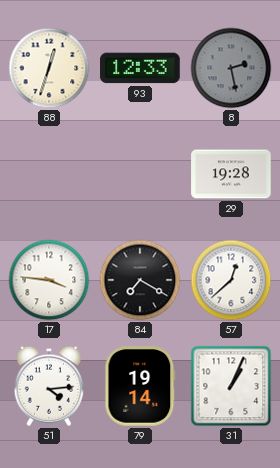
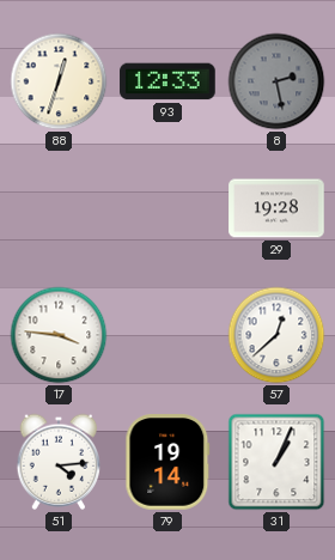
84: 7:20 -> none (140, 280)
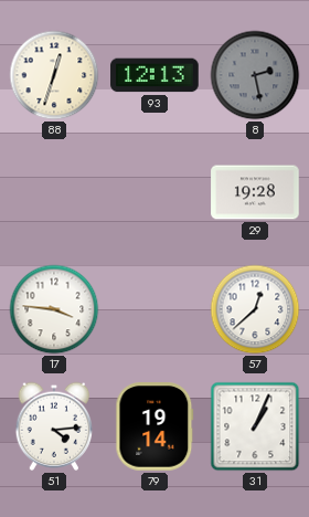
93: 12:33 -> 12:13 (154, 75)
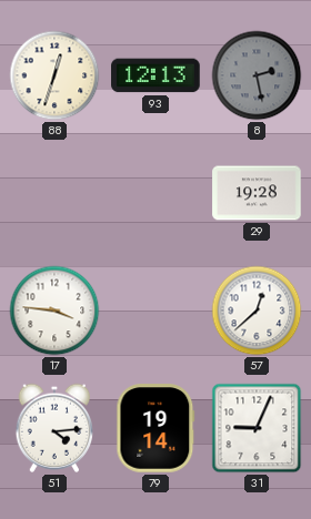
31: 1:04 -> 9:04 (257, 428)
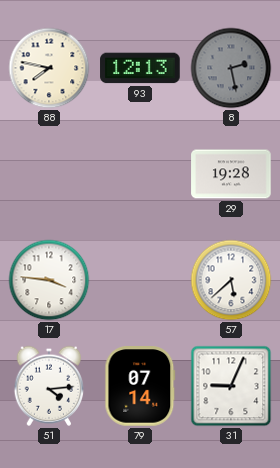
88: 12:33 -> 7:47 (49, 68)
57: 12:38 -> 5:38 (231, 280)
79: 19:14 -> 07:14 (140, 386)
